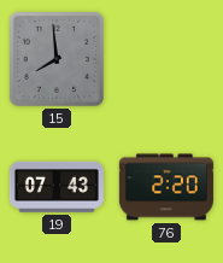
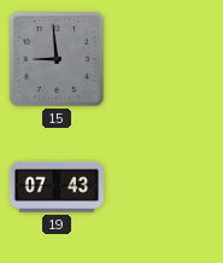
15: 7:59 -> 8:59 (57, 59)
76: 2:20 -> none (166, 187)
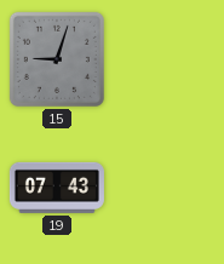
15: 8:59 -> 9:03 (57, 59)
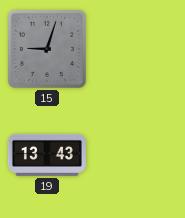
19: 07:43 -> 13:43 (47, 155)
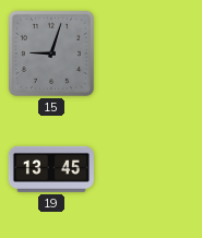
19: 13:43 -> 13:45 (51, 169)
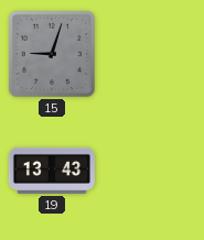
19: 13:45 -> 13:43 (52, 171)
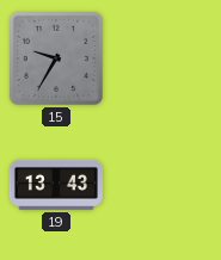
15: 9:03 -> 9:35 (56, 58)
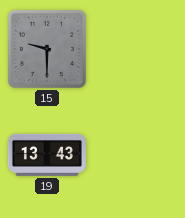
15: 9:35 -> 9:30 (47, 49)
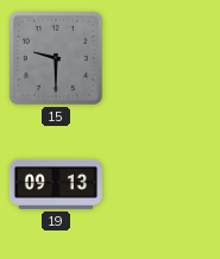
19: 13:43 -> 09:13 (56, 184)
